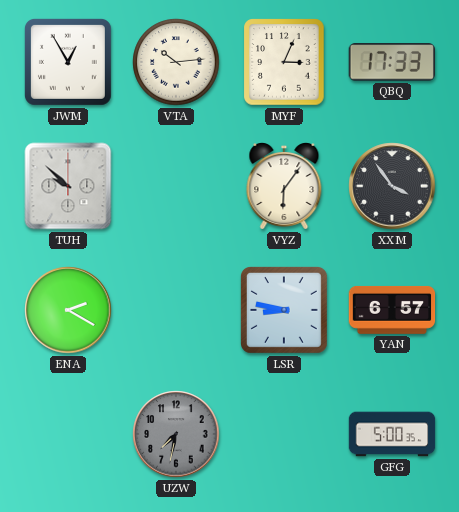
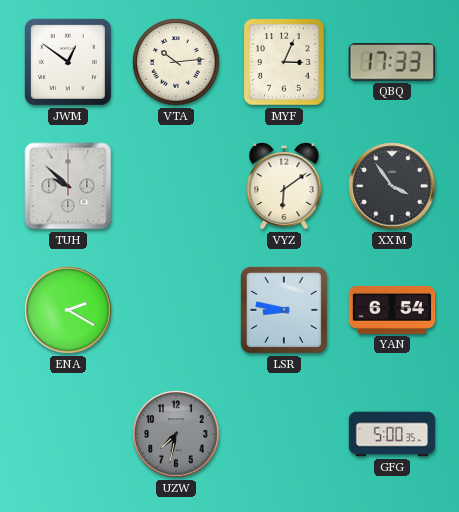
JWM: 12:55 -> 12:51 (68, 62)
VYZ: 6:06 -> 6:09 (284, 187)
YAN: 6:57 -> 6:54 (392, 310)
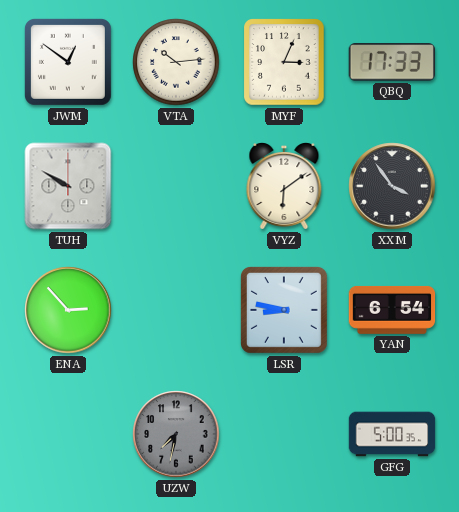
TUH: 9:52 -> 9:50 (68, 186)
ENA: 2:20 -> 2:53 (68, 310)
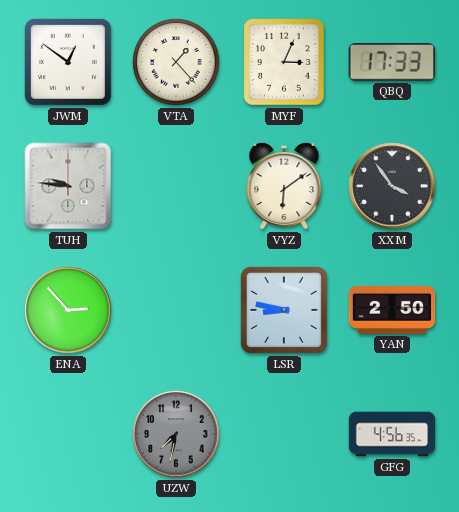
VTA: 10:14 -> 1:23 (176, 62)
TUH: 9:50 -> 9:46 (68, 186)
YAN: 6:54 -> 2:50 (392, 310)
GFG: 5:00 -> 4:56 (392, 434)
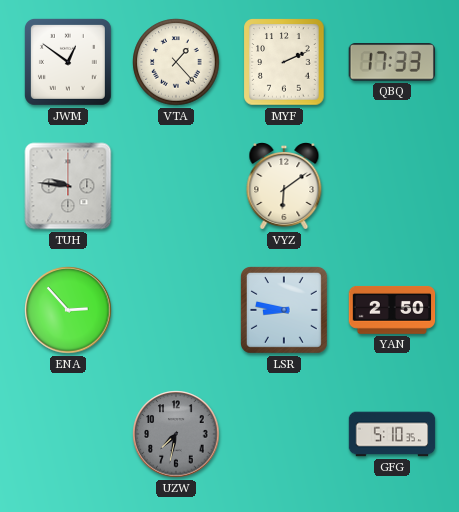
MYF: 3:04 -> 2:11 (284, 62)
XXM: 3:54 -> none (392, 186)
GFG: 4:56 -> 5:10 (392, 434)
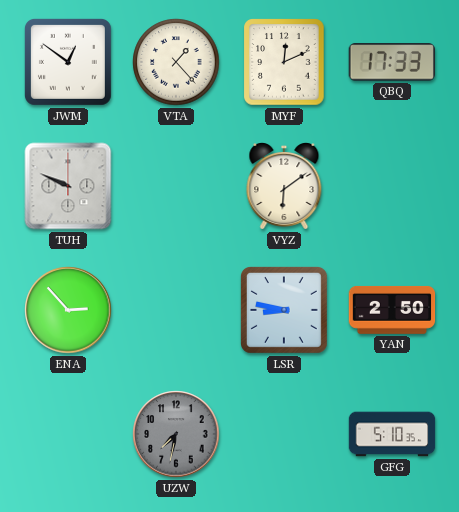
MYF: 2:11 -> 12:11 (284, 62)
TUH: 9:46 -> 9:49 (68, 186)
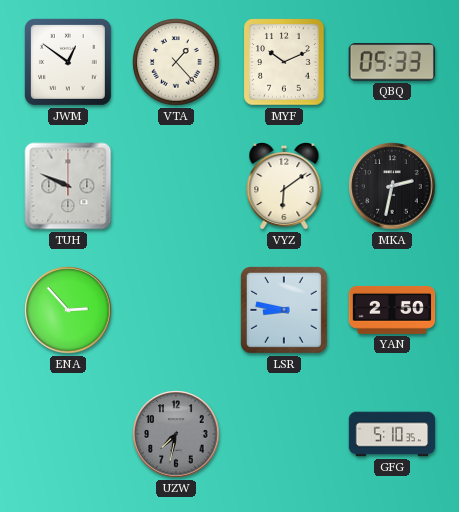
MYF: 12:11 -> 10:11 (284, 62)
QBQ: 17:33 -> 05:33 (391, 62)
MKA: none -> 2:32 (392, 186)
